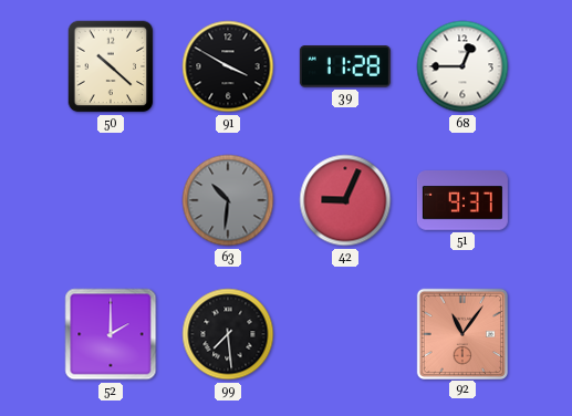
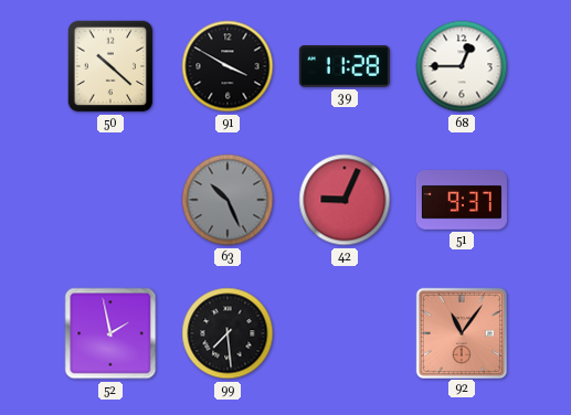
63: 10:31 -> 10:26 (228, 200)
52: 2:00 -> 1:58 (110, 333)
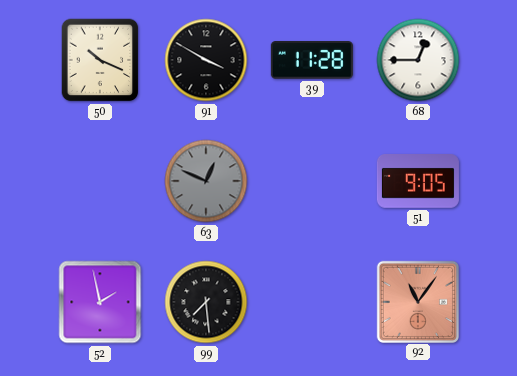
50: 10:22 -> 10:19 (100, 60)
63: 10:26 -> 12:49 (206, 181)
42: 9:04 -> none (345, 200)
51: 9:37 -> 9:05 (418, 182)
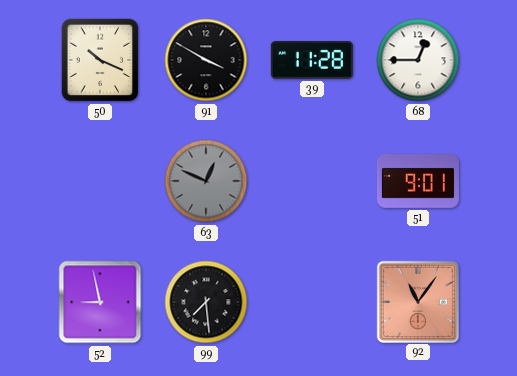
51: 9:05 -> 9:01 (418, 182)
52: 1:58 -> 8:58 (100, 302)
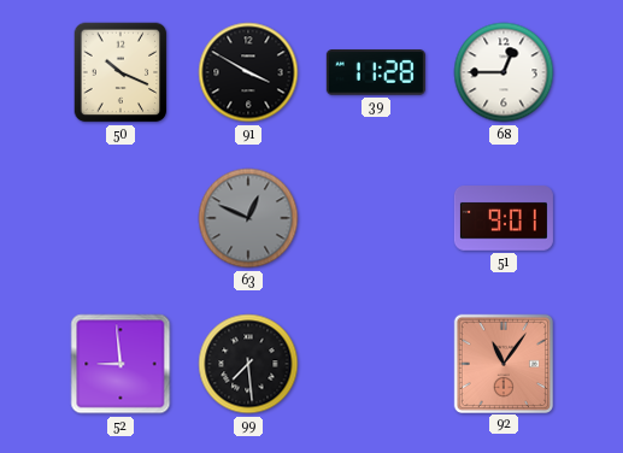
52: 8:58 -> 8:59 (121, 364)
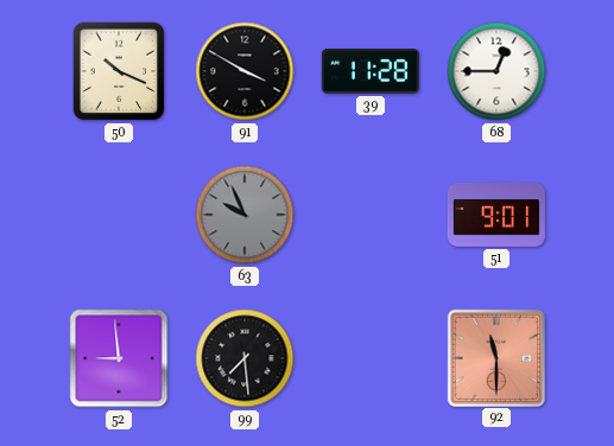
63: 12:49 -> 9:56 (245, 215)
92: 11:06 -> 11:30 (495, 357)
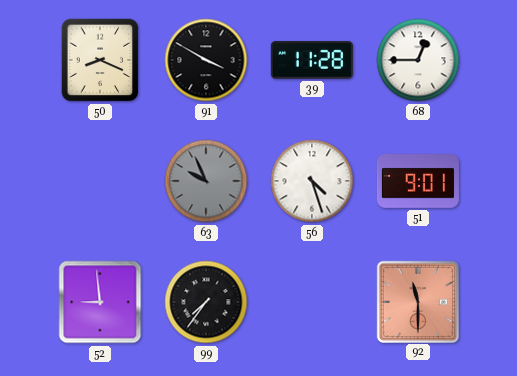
50: 10:19 -> 8:19 (100, 60)
56: none -> 4:27 (312, 181)
99: 7:29 -> 7:36 (206, 302)
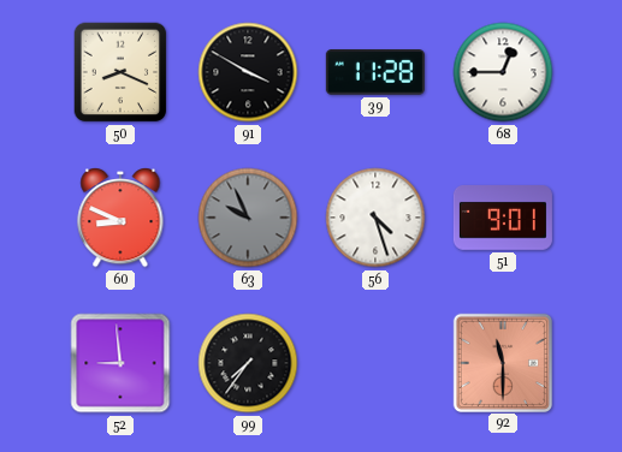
60: none -> 8:49 (120, 219)
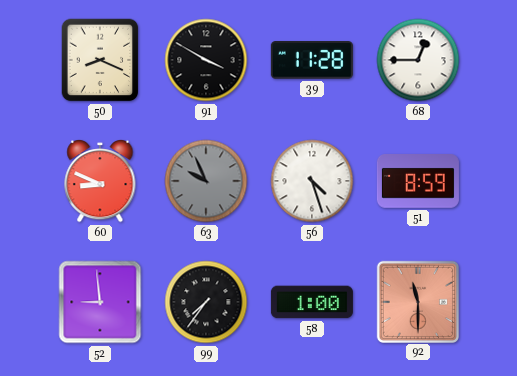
51: 9:01 -> 8:59 (418, 182)
58: none -> 1:00 (312, 302)
